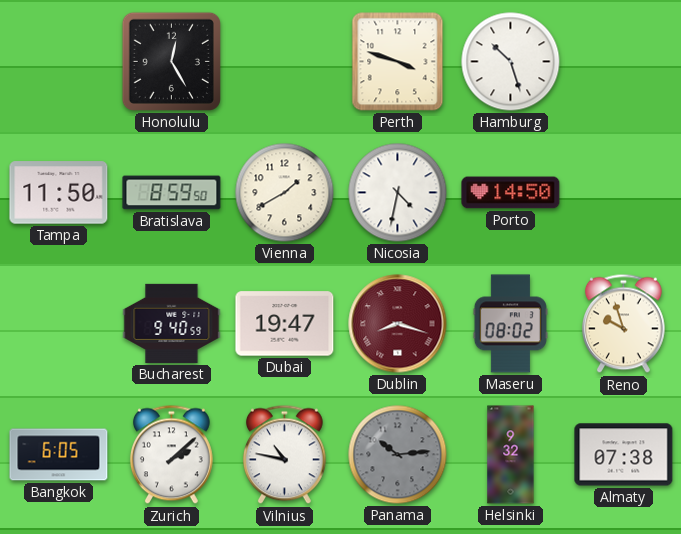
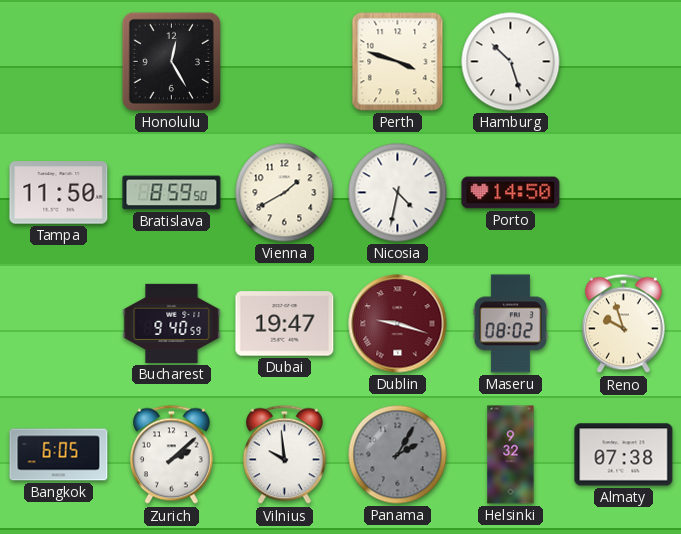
Dublin: 8:18 -> 9:18 (398, 324)
Vilnius: 10:47 -> 9:59 (284, 455)
Panama: 10:14 -> 2:05 (398, 455)
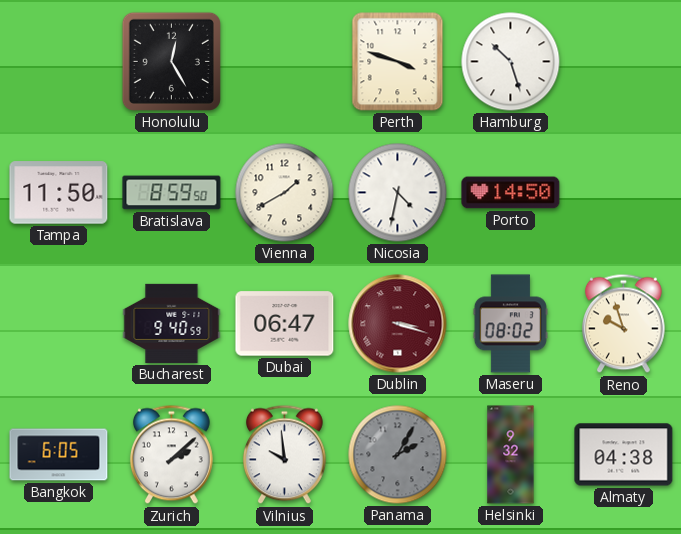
Dubai: 19:47 -> 06:47 (285, 324)
Dublin: 9:18 -> 3:18 (398, 324)
Almaty: 07:38 -> 04:38 (624, 455)
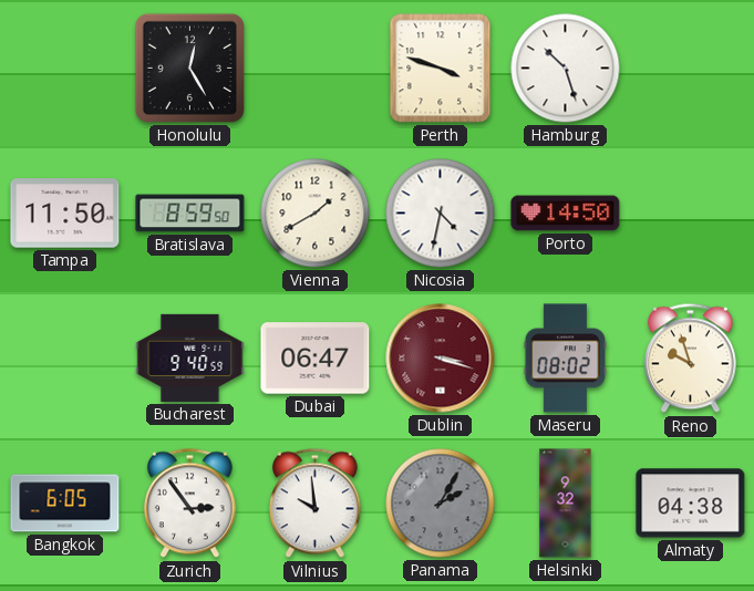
Zurich: 2:08 -> 2:54 (189, 504)
